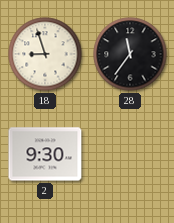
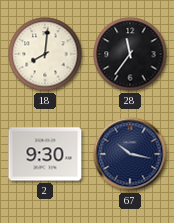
18: 8:57 -> 8:01 (45, 54)
67: none -> 10:17 (130, 154)
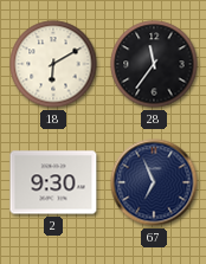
18: 8:01 -> 6:10 (53, 64)
67: 10:17 -> 6:56 (154, 182)
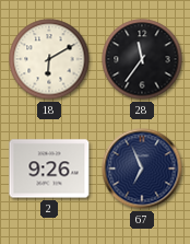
2: 9:30 -> 9:26 (49, 169)
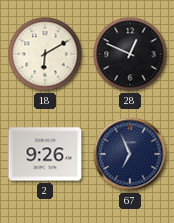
28: 11:36 -> 12:49 (130, 54)
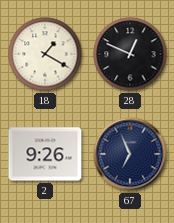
18: 6:10 -> 1:20 (45, 54)
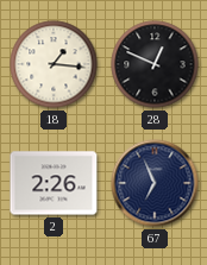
18: 1:20 -> 1:16 (54, 64)
2: 9:26 -> 2:26 (54, 183)
